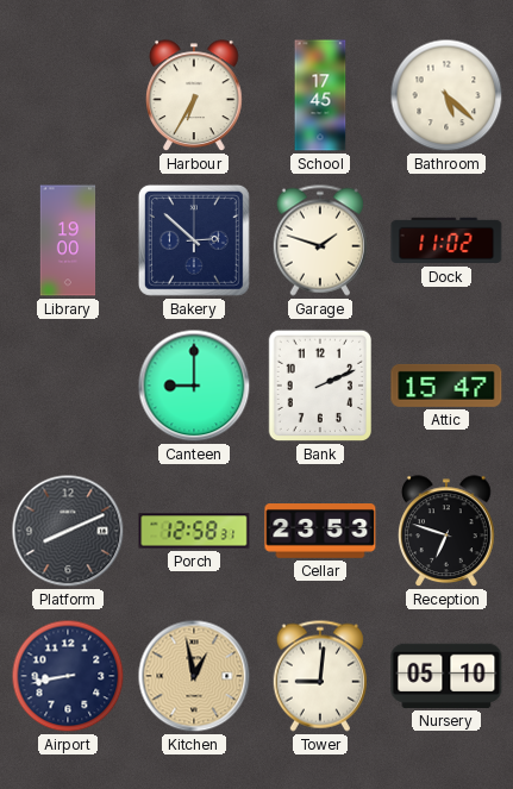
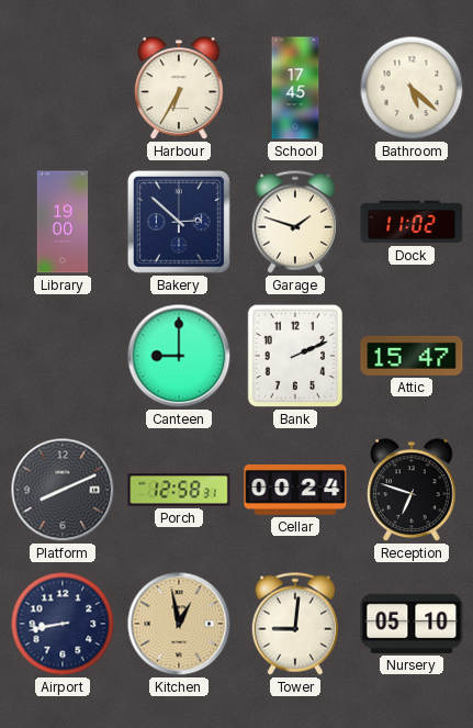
Cellar: 23:53 -> 00:24 (295, 491)
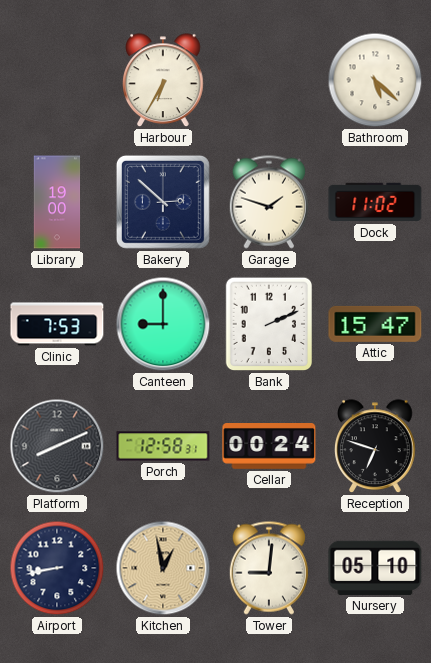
School: 17:45 -> none (295, 88)
Clinic: none -> 7:53 (57, 324)
